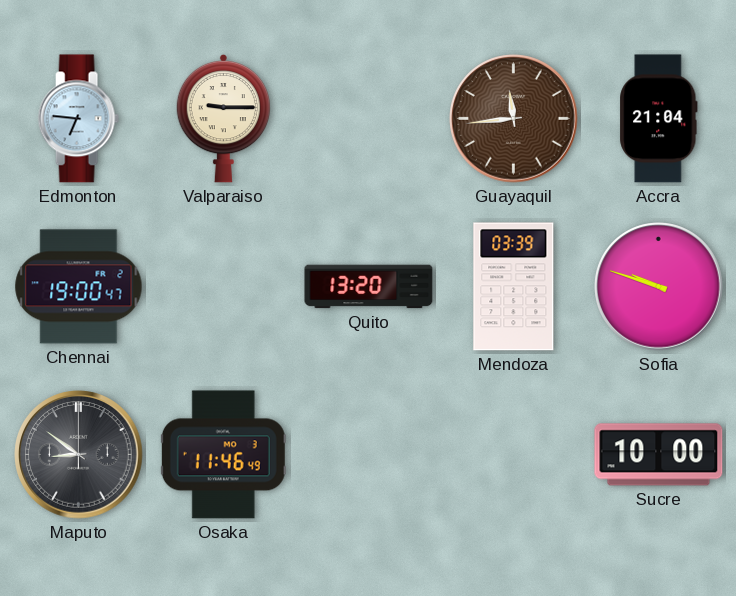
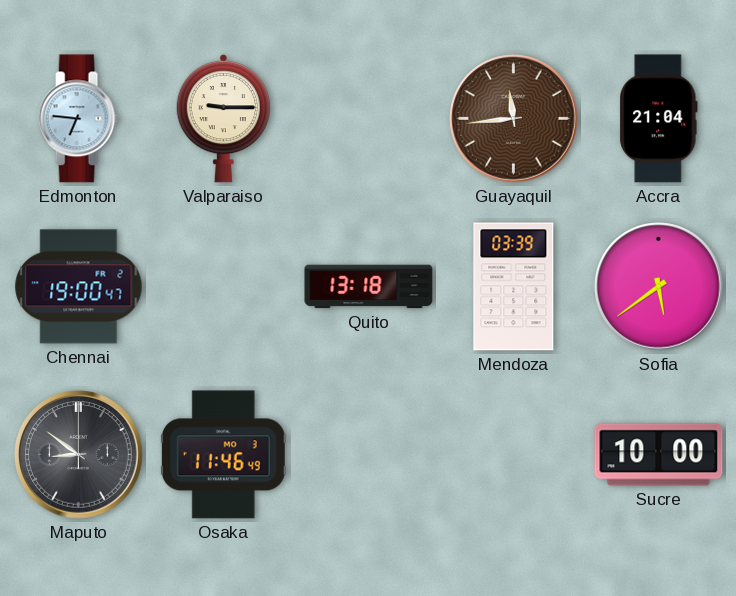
Quito: 13:20 -> 13:18 (369, 287)
Sofia: 9:48 -> 5:39 (659, 287)
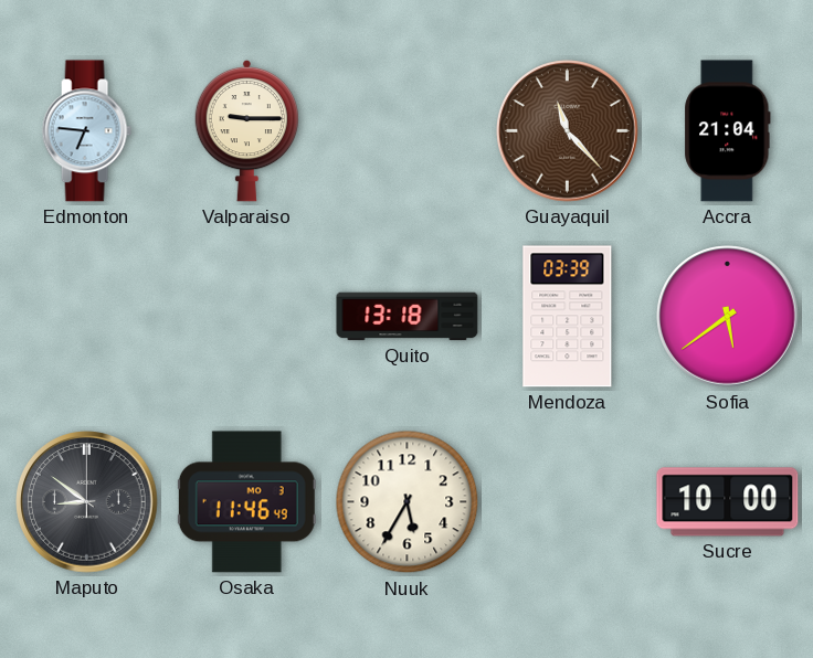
Guayaquil: 11:44 -> 11:23 (568, 131)
Chennai: 19:00 -> none (79, 287)
Nuuk: none -> 5:35 (408, 502)
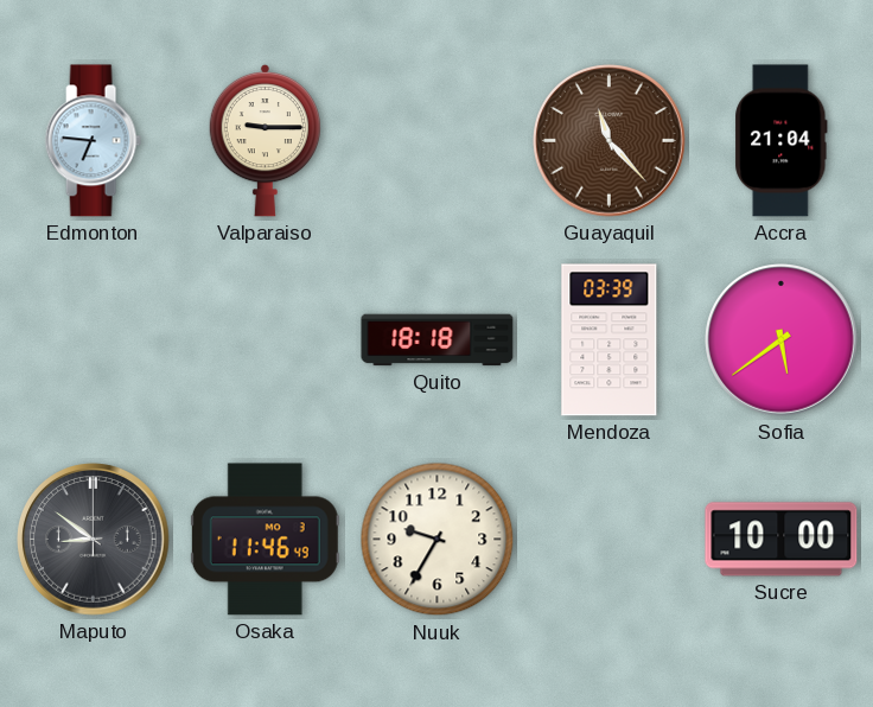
Quito: 13:18 -> 18:18 (438, 340)
Nuuk: 5:35 -> 9:35 (438, 540)
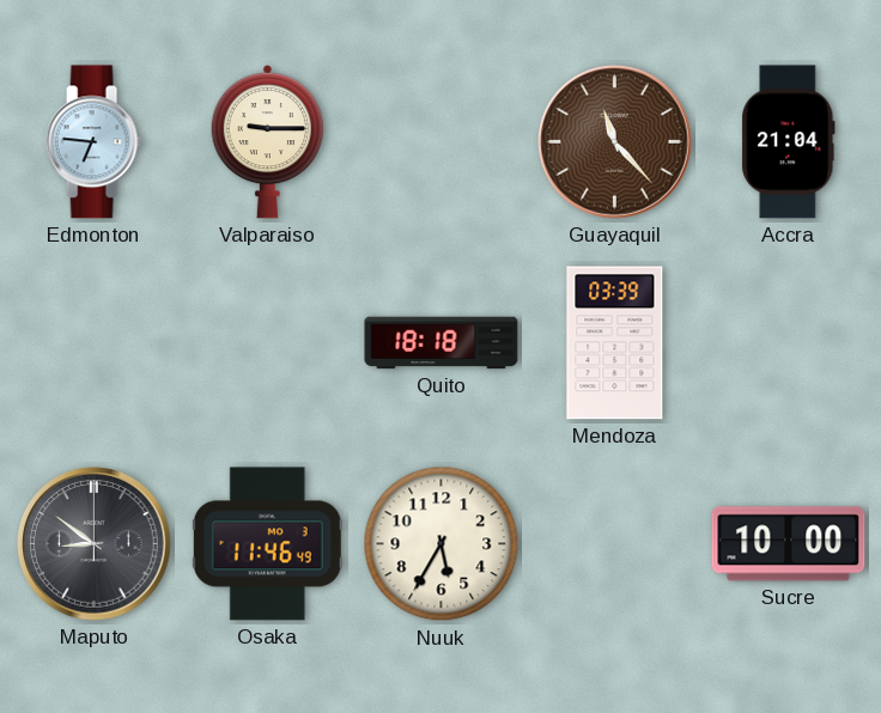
Sofia: 5:39 -> none (782, 340)
Nuuk: 9:35 -> 5:35 (442, 544)
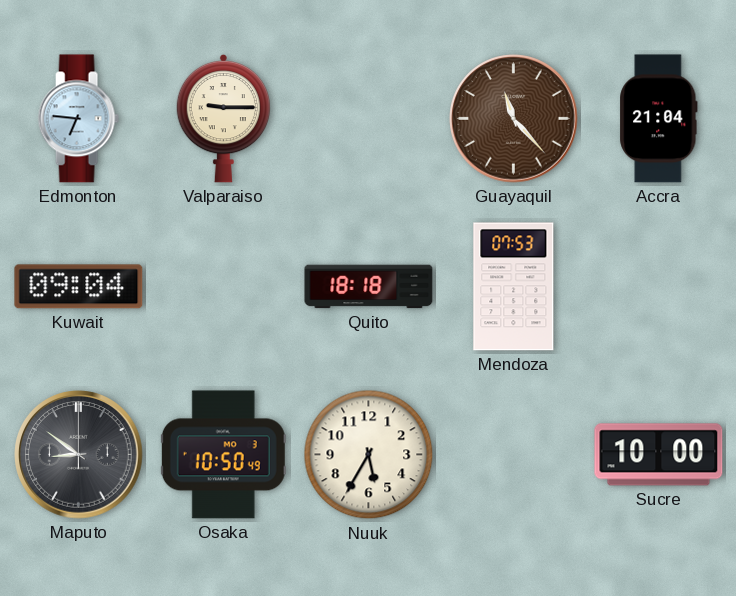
Kuwait: none -> 09:04 (79, 287)
Mendoza: 03:39 -> 07:53 (514, 287)
Osaka: 11:46 -> 10:50 (223, 455)
